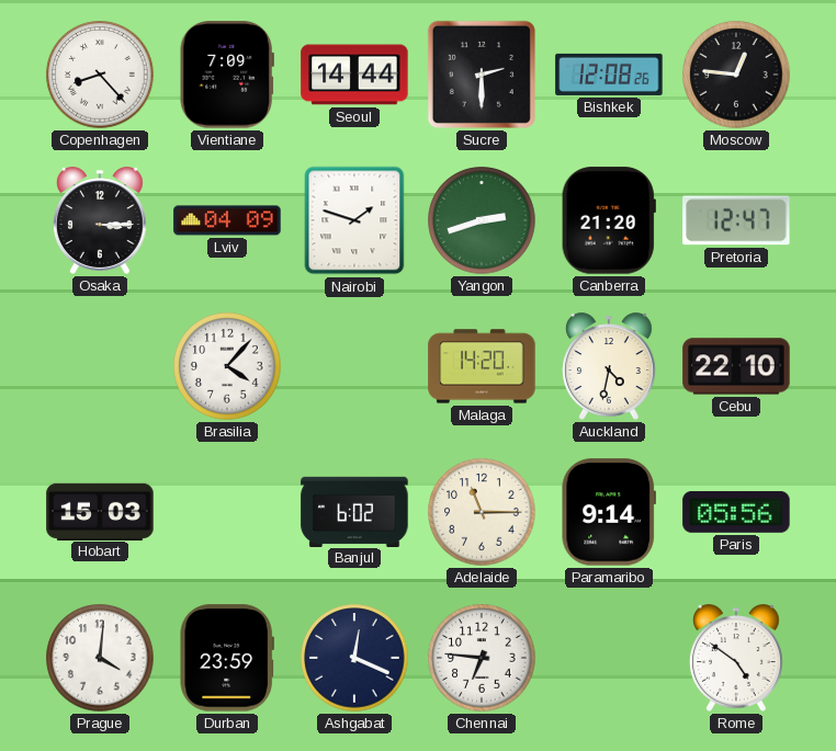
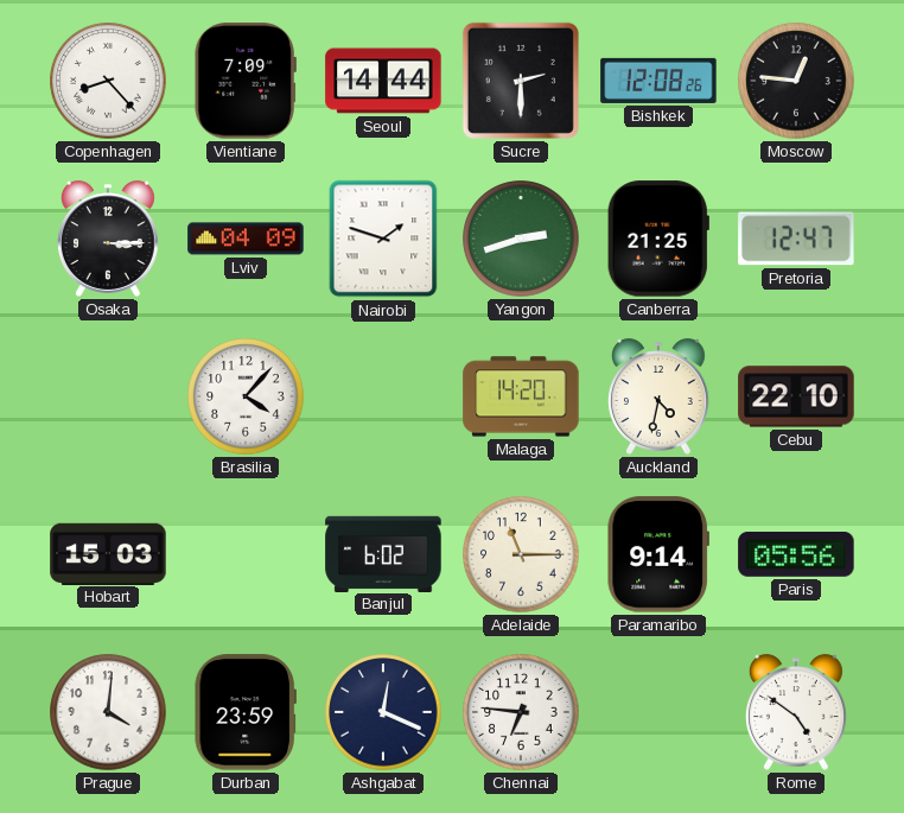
Canberra: 21:20 -> 21:25 (658, 239)
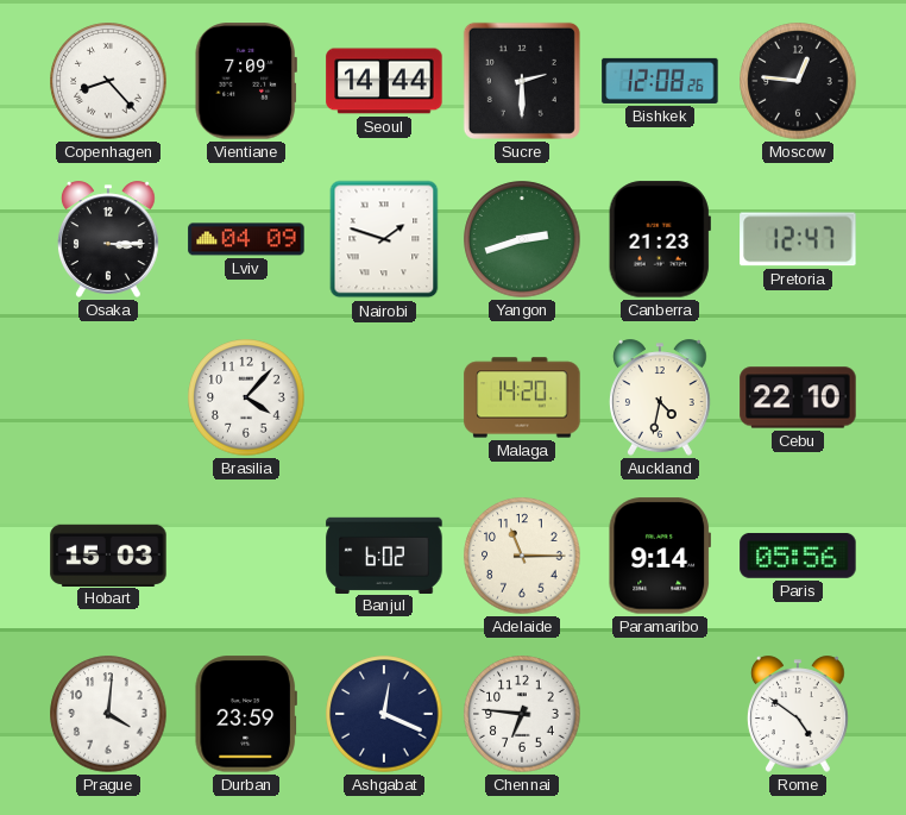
Canberra: 21:25 -> 21:23 (660, 239)
